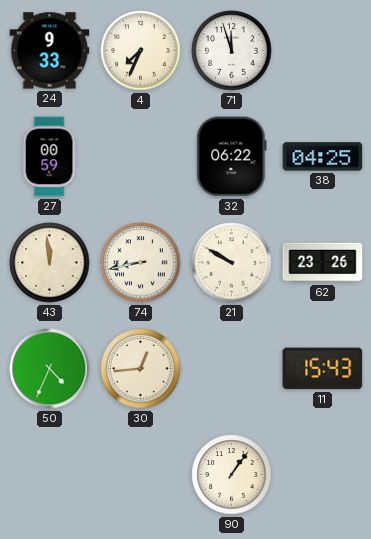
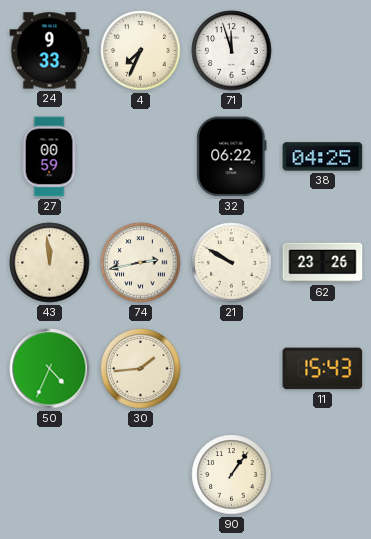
74: 8:43 -> 2:43 (141, 263)
30: 12:44 -> 1:44 (141, 369)
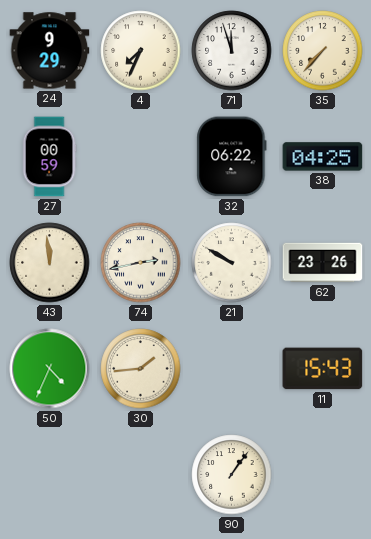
24: 9:33 -> 9:29 (50, 51)
35: none -> 7:37 (323, 51)
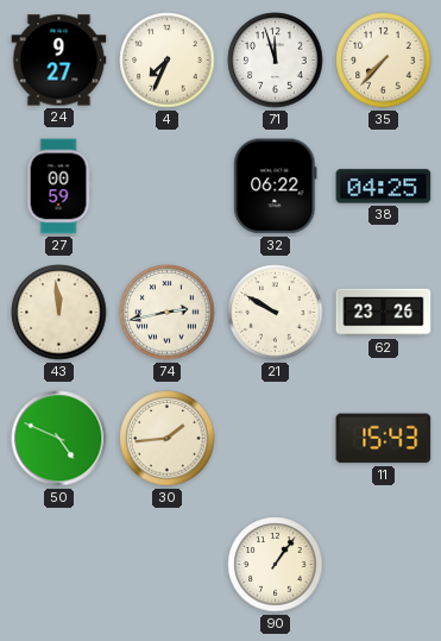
24: 9:29 -> 9:27 (59, 61)
50: 4:34 -> 4:49 (59, 439)
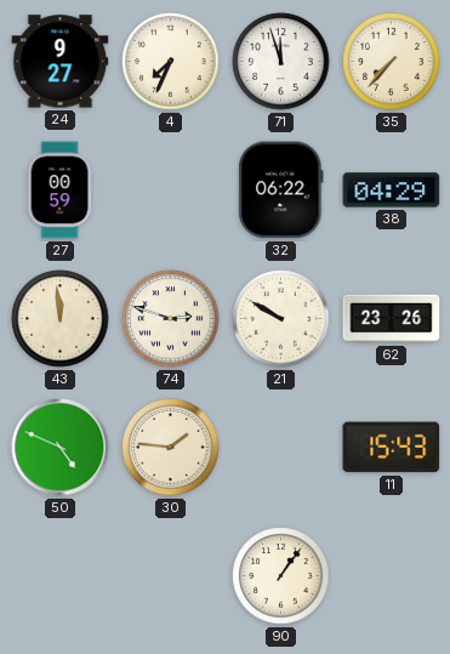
38: 04:25 -> 04:29 (392, 190)
74: 2:43 -> 2:48 (171, 319)
30: 1:44 -> 1:46 (171, 448)
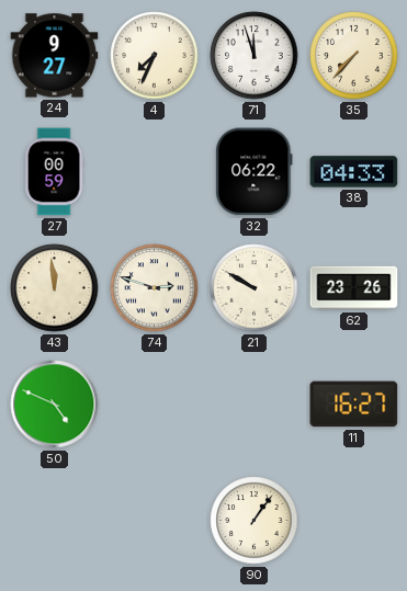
38: 04:29 -> 04:33 (354, 172)
30: 1:46 -> none (171, 448)
11: 15:43 -> 16:27 (354, 405)
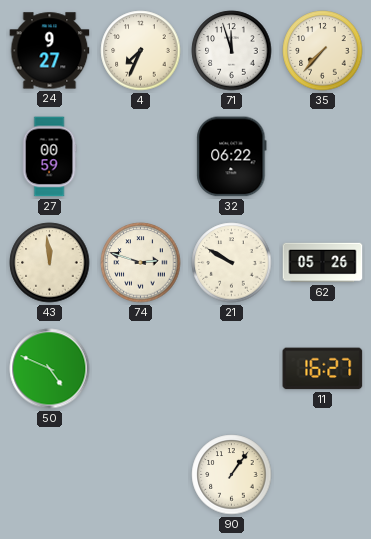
38: 04:33 -> none (354, 172)
62: 23:26 -> 05:26 (323, 263)
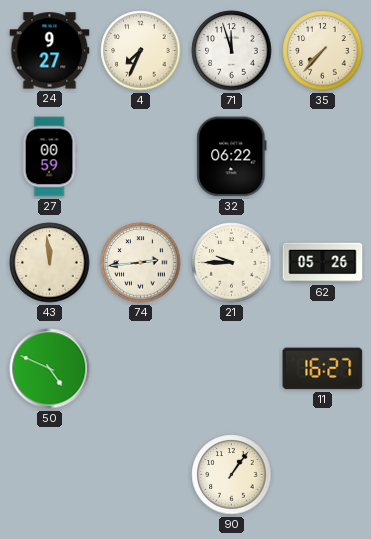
74: 2:48 -> 2:44 (141, 263)
21: 9:50 -> 9:45 (232, 263)
